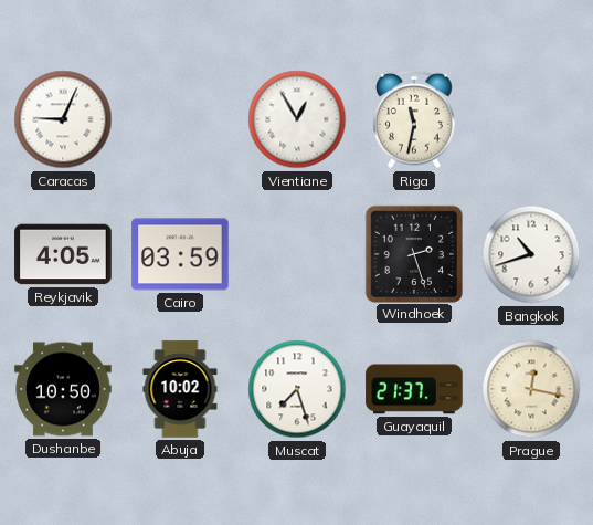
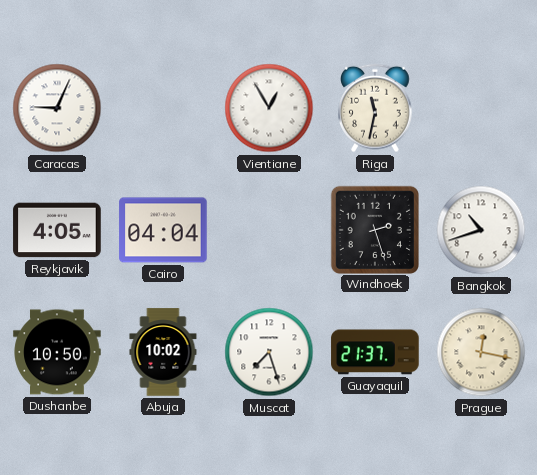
Cairo: 03:59 -> 04:04 (163, 230)
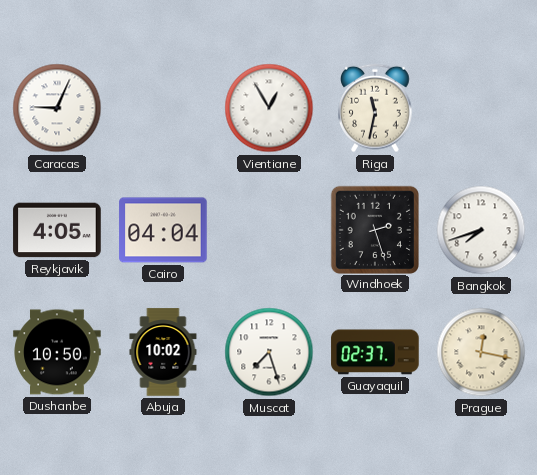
Bangkok: 10:42 -> 7:42 (481, 230)
Guayaquil: 21:37 -> 02:37 (375, 352)
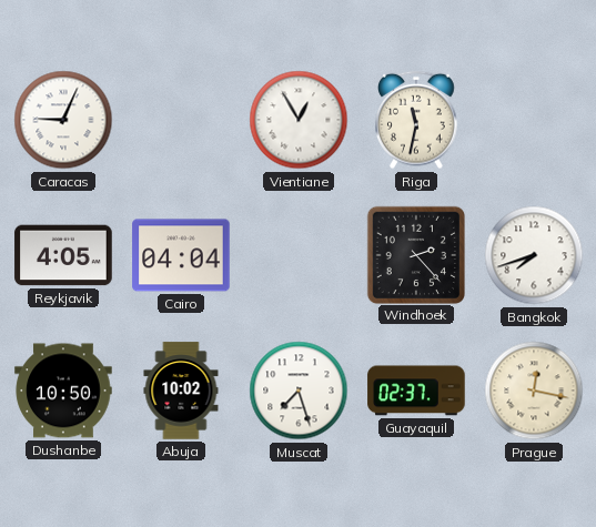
Windhoek: 2:27 -> 2:23 (415, 254)
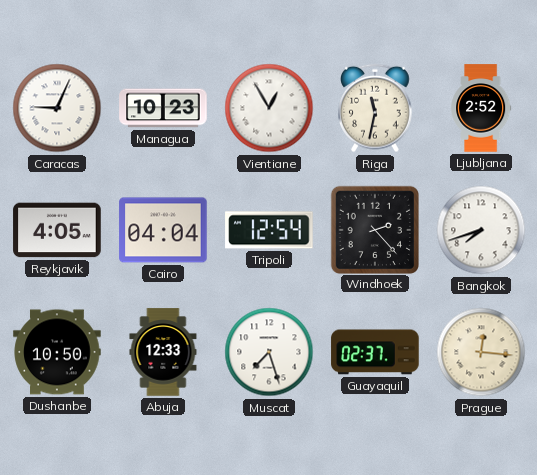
Managua: none -> 10:23 (163, 108)
Ljubljana: none -> 2:52 (482, 108)
Tripoli: none -> 12:54 (269, 230)
Abuja: 10:02 -> 12:33 (163, 352)
Prague: 12:17 -> 12:16 (481, 352)
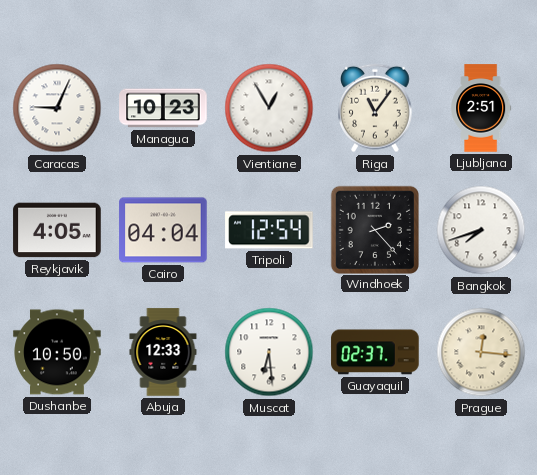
Riga: 11:32 -> 11:06 (376, 108)
Ljubljana: 2:52 -> 2:51 (482, 108)
Muscat: 7:27 -> 6:29 (269, 352)
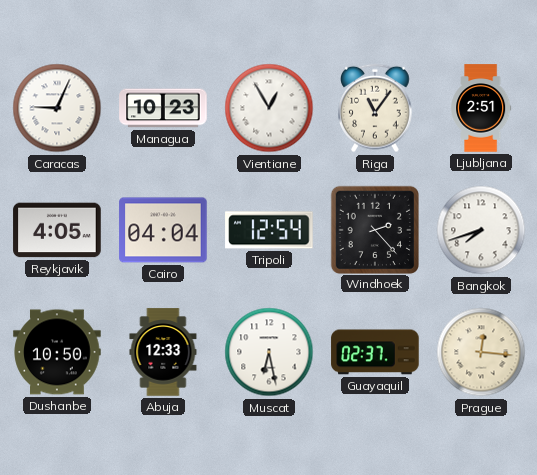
Muscat: 6:29 -> 6:28 (269, 352)
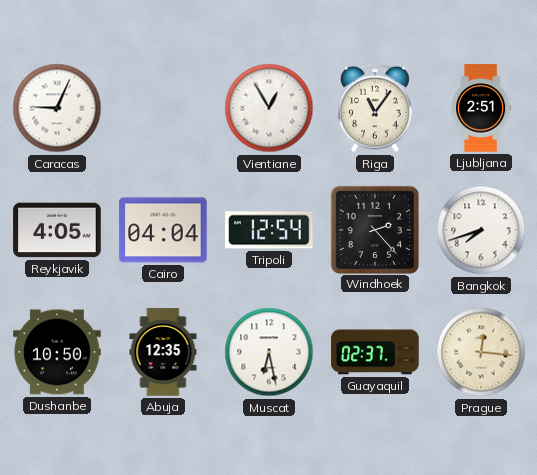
Managua: 10:23 -> none (163, 108)
Abuja: 12:33 -> 12:35 (163, 352)
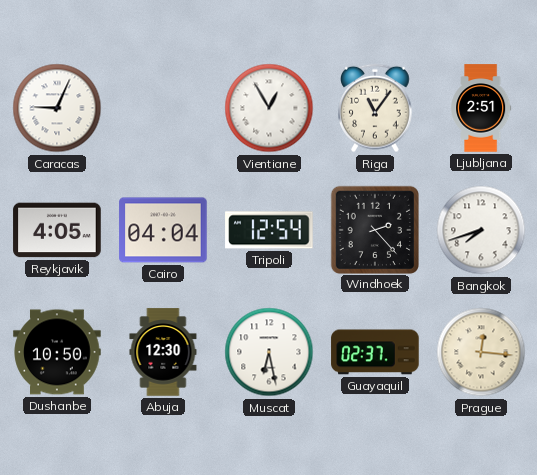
Abuja: 12:35 -> 12:30 (163, 352)
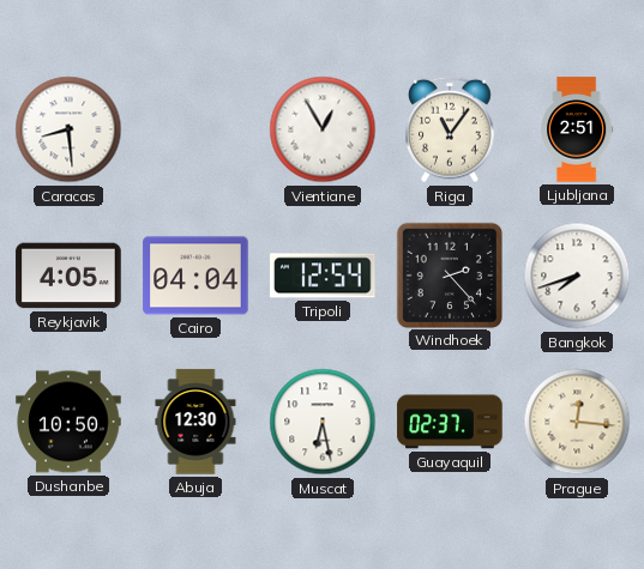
Caracas: 9:04 -> 8:29 (68, 129)
